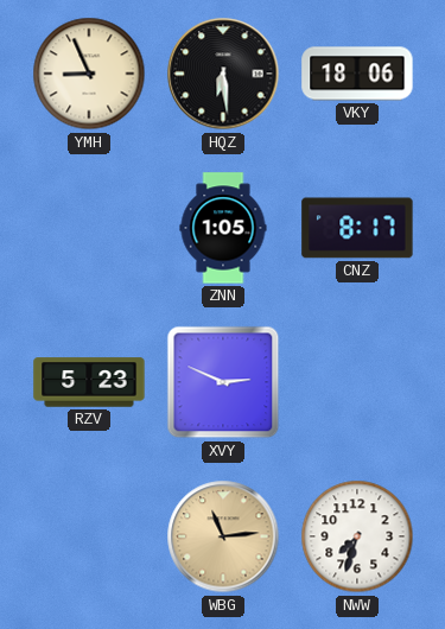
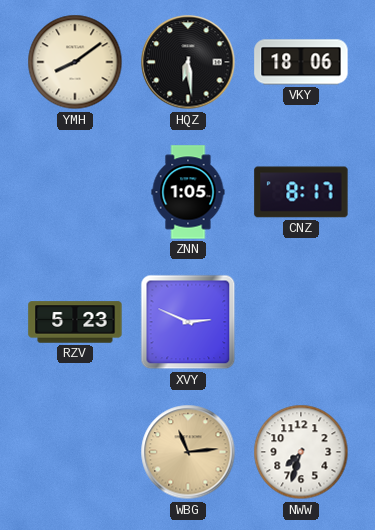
YMH: 8:56 -> 8:09 (75, 62)
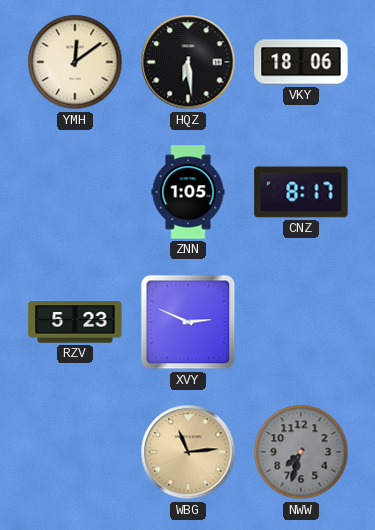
YMH: 8:09 -> 12:09 (75, 62)
NWW dial: white -> grey (301, 452)
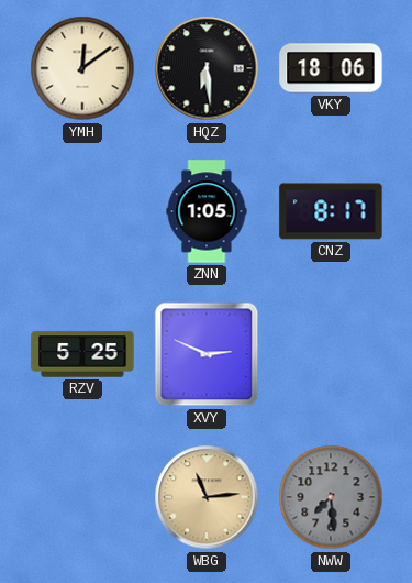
RZV: 5:23 -> 5:25 (82, 354)
NWW: 7:33 -> 7:29 (331, 497)
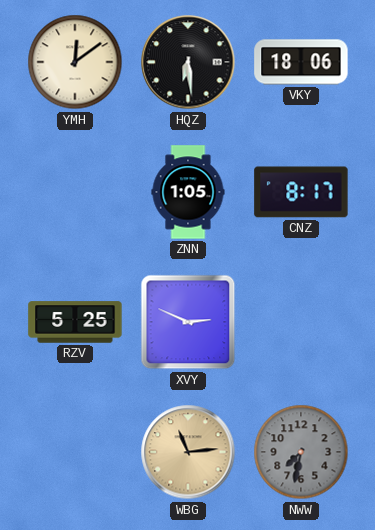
NWW: 7:29 -> 7:32 (301, 452)
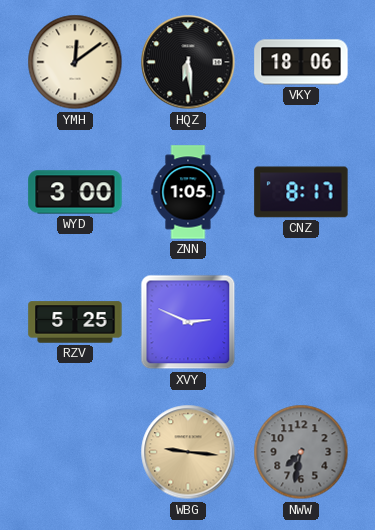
WYD: none -> 3:00 (75, 192)
WBG: 11:14 -> 9:16 (188, 452)
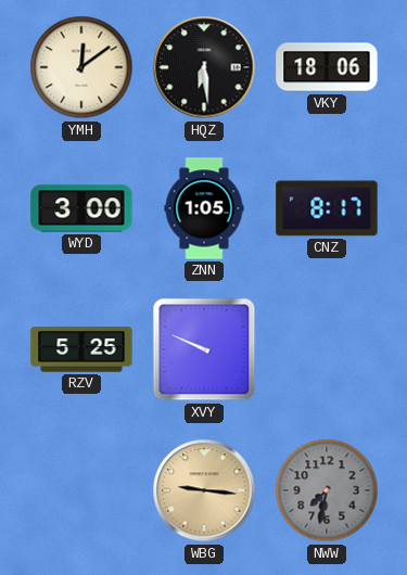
XVY: 2:49 -> 9:49 (204, 349)
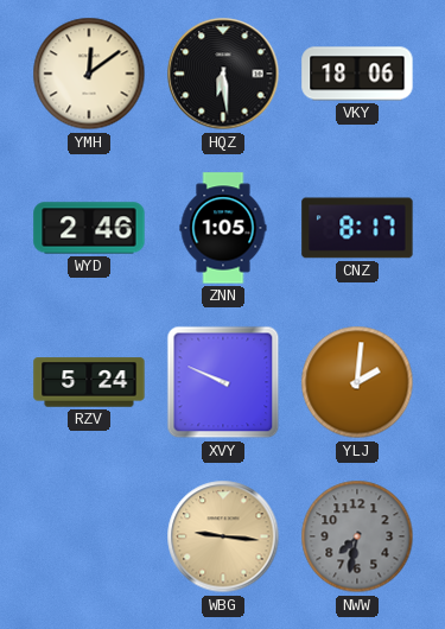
WYD: 3:00 -> 2:46 (89, 228)
RZV: 5:25 -> 5:24 (89, 382)
YLJ: none -> 2:01 (357, 382)
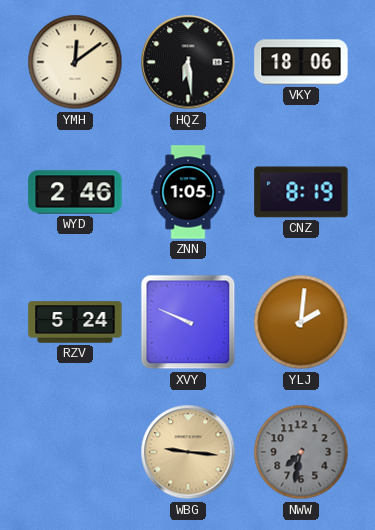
CNZ: 8:17 -> 8:19 (301, 192)
